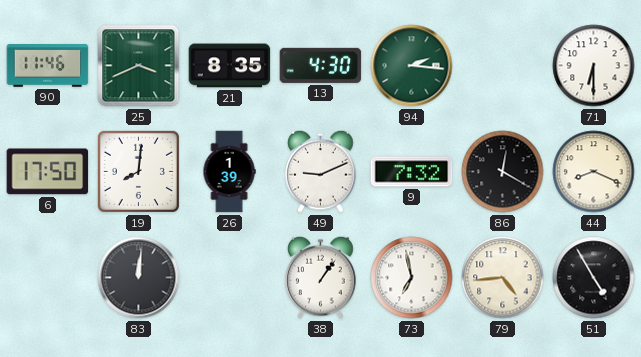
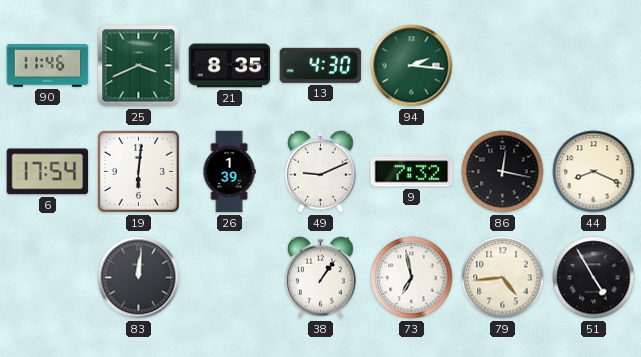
71: 6:30 -> none (594, 66)
6: 17:50 -> 17:54 (48, 172)
19: 8:01 -> 6:01 (138, 171)
86: 12:20 -> 12:17 (503, 172)
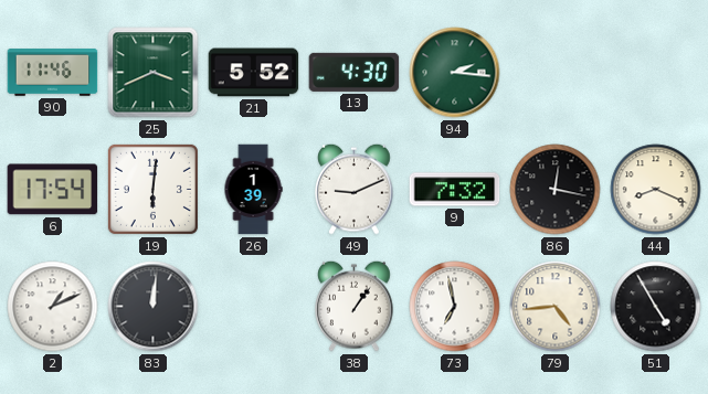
21: 8:35 -> 5:52 (254, 73)
2: none -> 1:11 (53, 307)
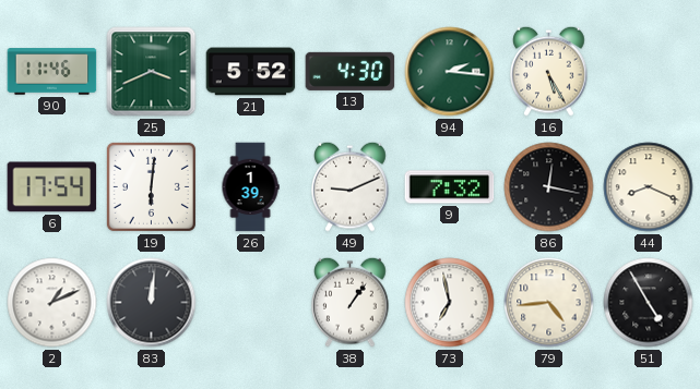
16: none -> 5:25 (549, 71)
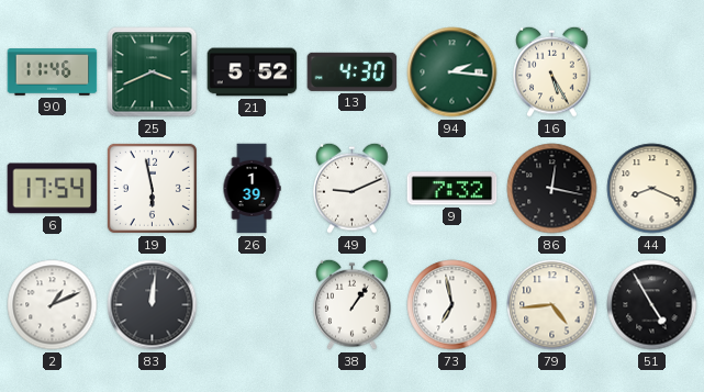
19: 6:01 -> 5:58 (152, 188)
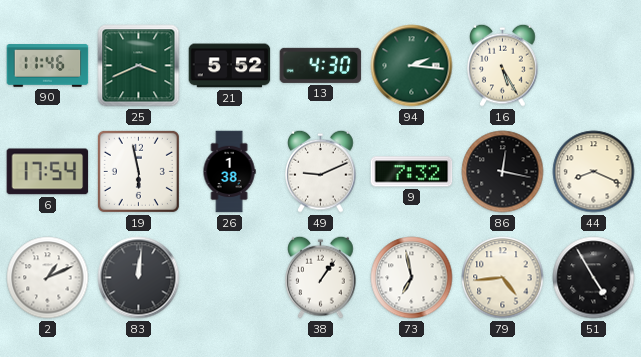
26: 1:39 -> 1:38 (229, 172)
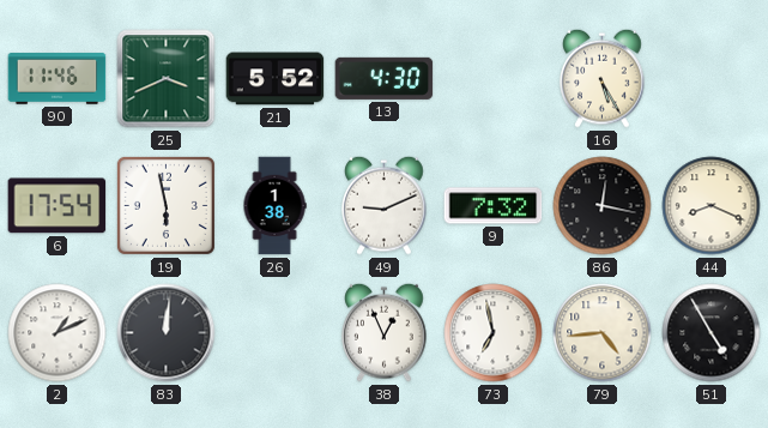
94: 2:16 -> none (412, 66)
38: 1:06 -> 12:56 (385, 332)
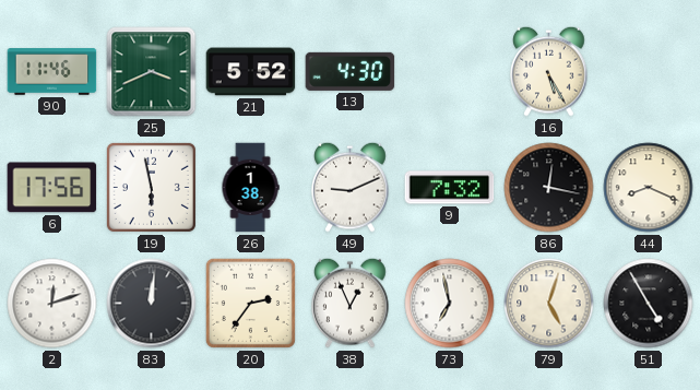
6: 17:54 -> 17:56 (52, 188)
2: 1:11 -> 12:12 (52, 304)
20: none -> 2:36 (250, 303)
79: 4:44 -> 5:03 (549, 304)
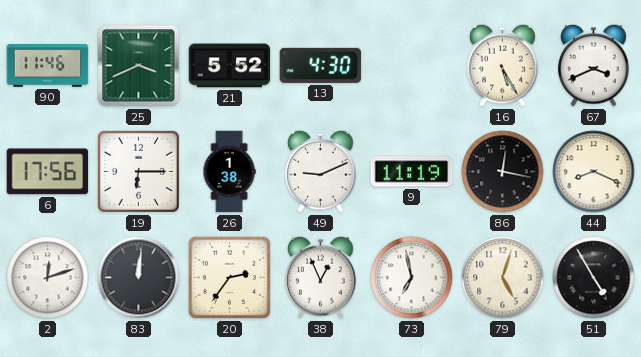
67: none -> 3:41 (594, 65)
19: 5:58 -> 6:15 (138, 171)
9: 7:32 -> 11:19 (412, 172)
